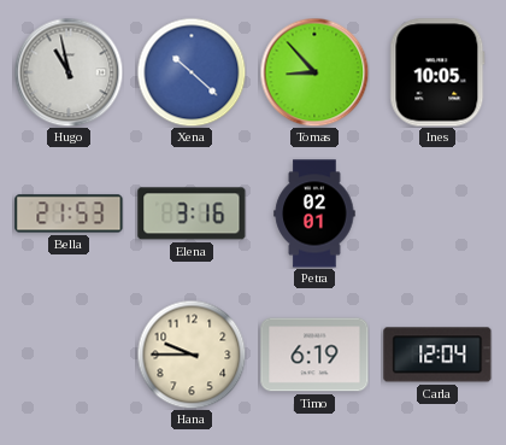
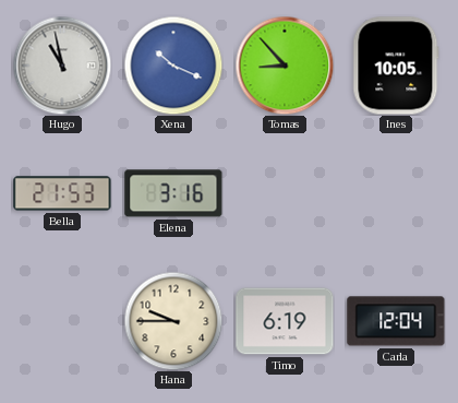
Xena: 10:22 -> 10:19 (173, 66)
Petra: 02:01 -> none (314, 213)
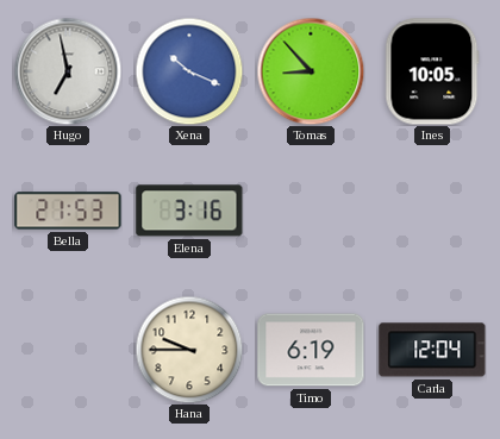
Hugo: 10:58 -> 6:58 (68, 71)
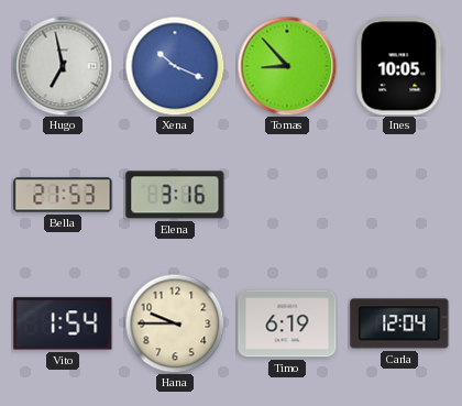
Vito: none -> 1:54 (63, 323)
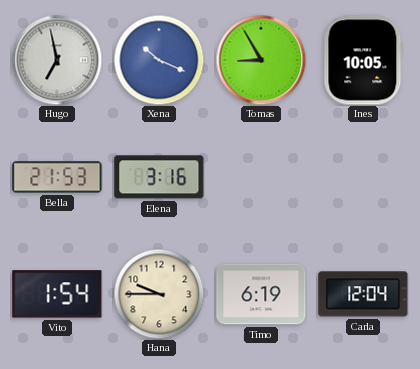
Tomas: 8:53 -> 8:55 (261, 60)
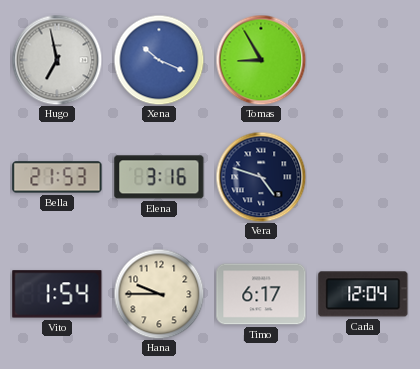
Ines: 10:05 -> none (363, 60)
Vera: none -> 4:48 (261, 177)
Timo: 6:19 -> 6:17 (261, 294)
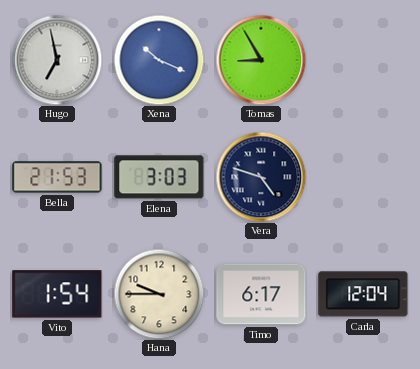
Elena: 3:16 -> 3:03 (159, 177)
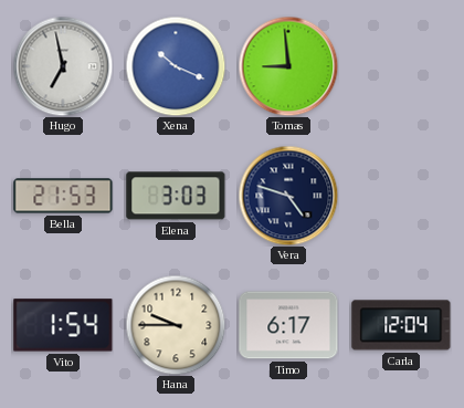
Tomas: 8:55 -> 8:59 (288, 66)
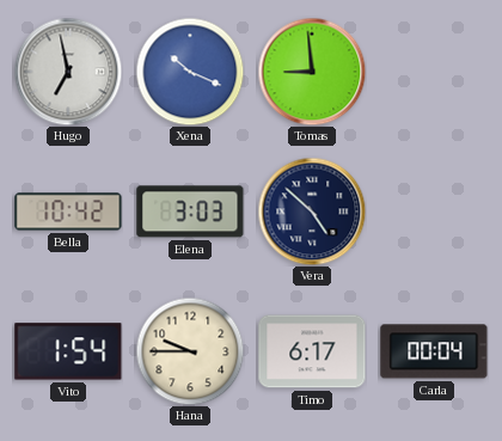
Bella: 21:53 -> 10:42 (68, 212)
Vera: 4:48 -> 4:52 (312, 212)
Carla: 12:04 -> 00:04 (434, 351)
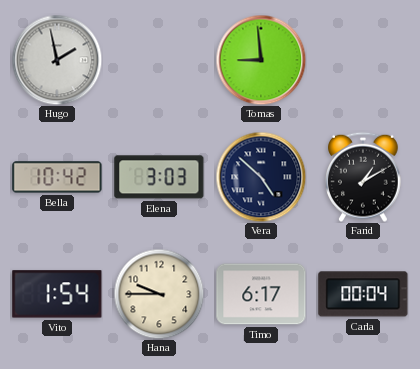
Hugo: 6:58 -> 1:58 (57, 60)
Xena: 10:19 -> none (190, 72)
Farid: none -> 1:10 (364, 177)
